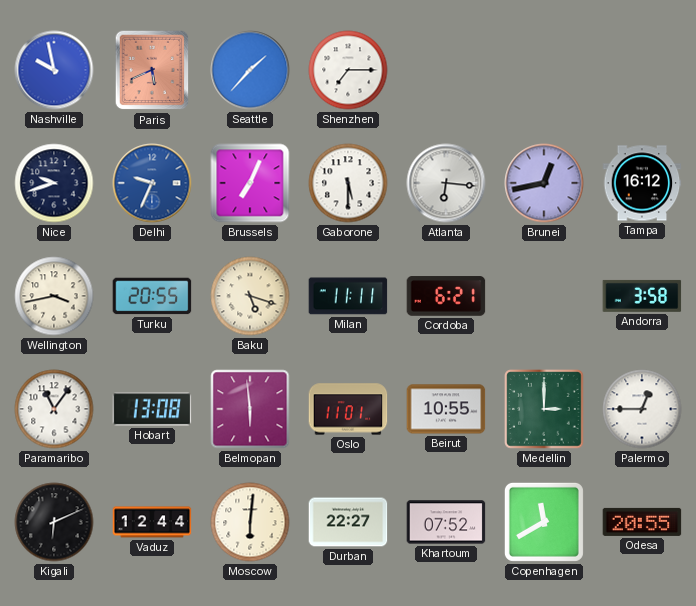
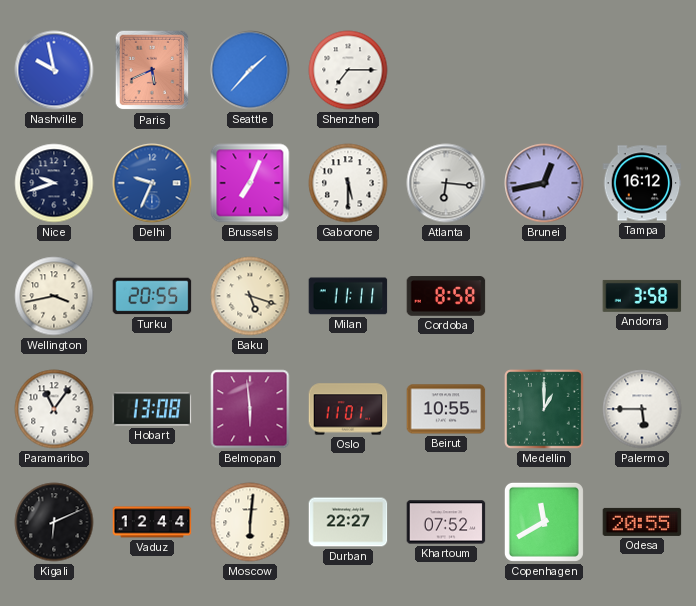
Cordoba: 6:21 -> 8:58 (446, 296)
Medellin: 3:00 -> 1:00 (544, 409)
Palermo: 12:45 -> 5:45 (642, 409)
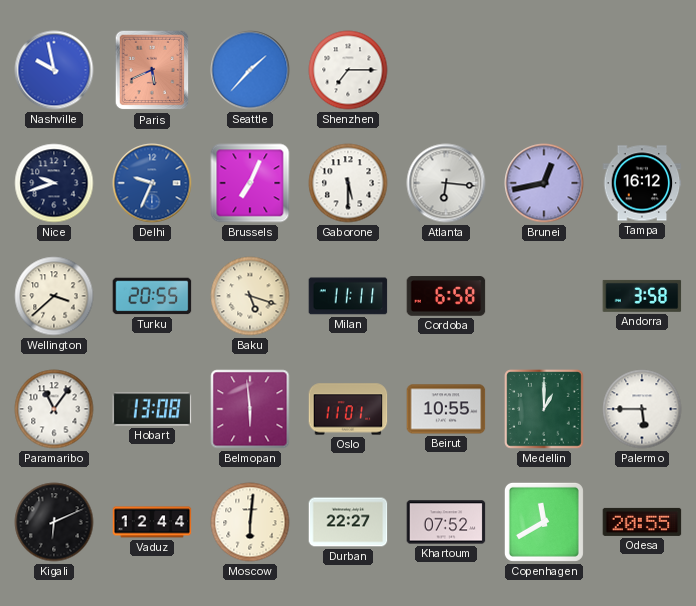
Wellington: 3:43 -> 3:38 (54, 296)
Cordoba: 8:58 -> 6:58 (446, 296)
